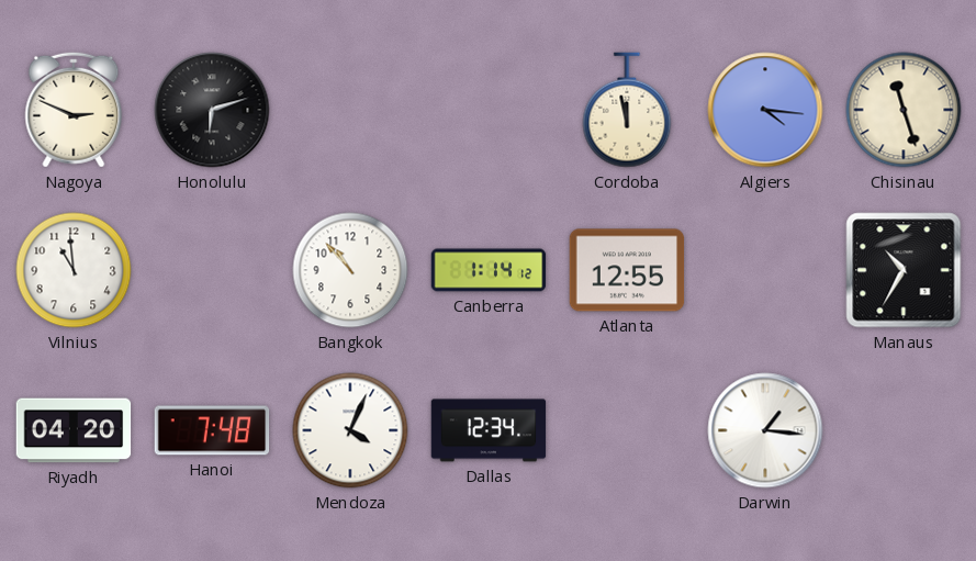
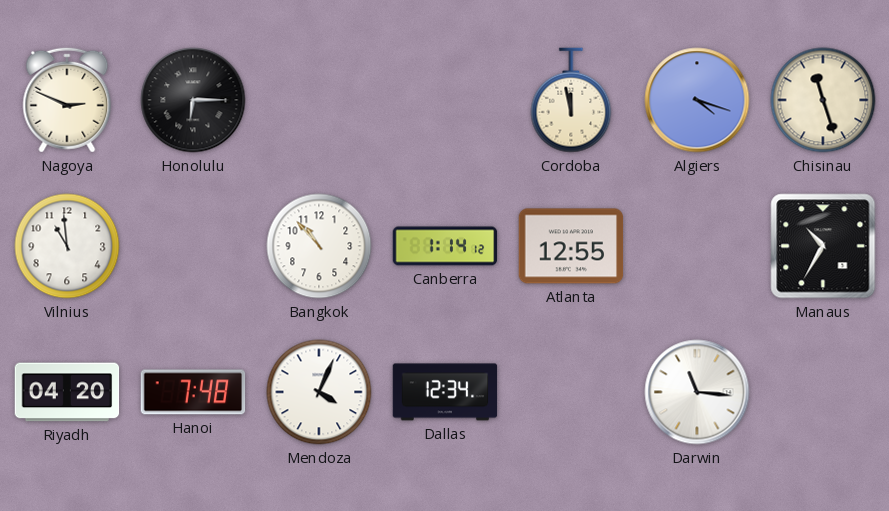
Honolulu: 6:12 -> 6:15 (193, 100)
Algiers: 4:16 -> 4:18 (697, 100)
Darwin: 1:16 -> 11:16 (697, 392)
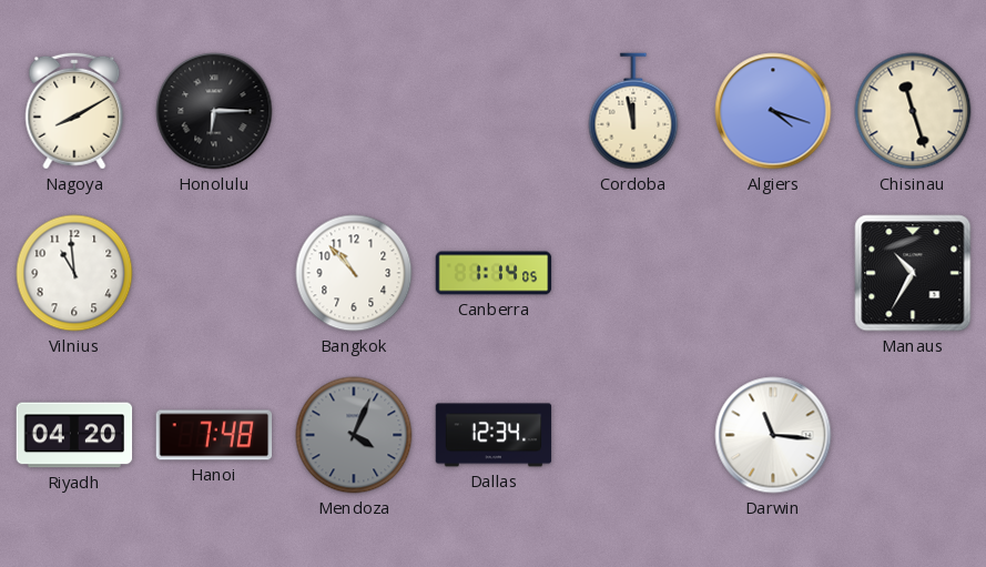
Nagoya: 2:49 -> 8:10 (74, 111)
Canberra: 1:14:12 -> 1:14:05 (494, 273)
Atlanta: 12:55 -> none (571, 246)
Mendoza dial: white -> grey (354, 435)
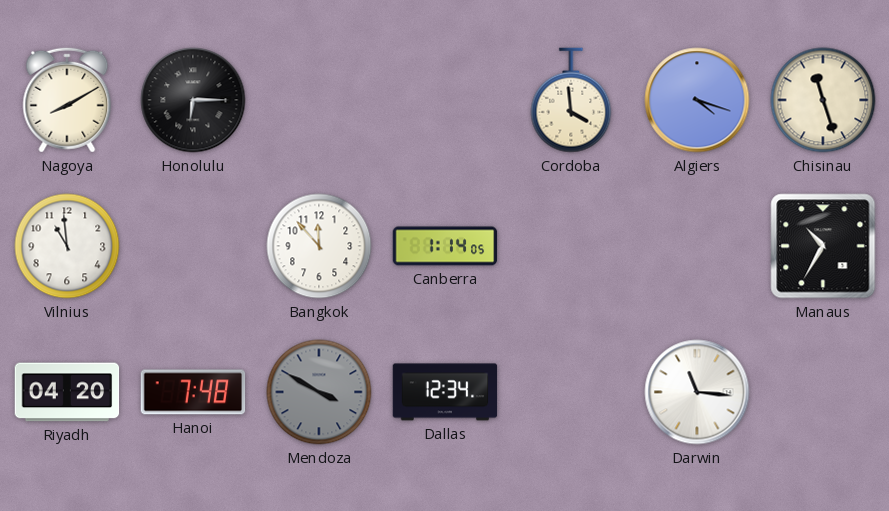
Cordoba: 11:58 -> 3:59 (571, 100)
Bangkok: 10:53 -> 11:53 (319, 246)
Mendoza: 4:04 -> 3:50 (319, 392)
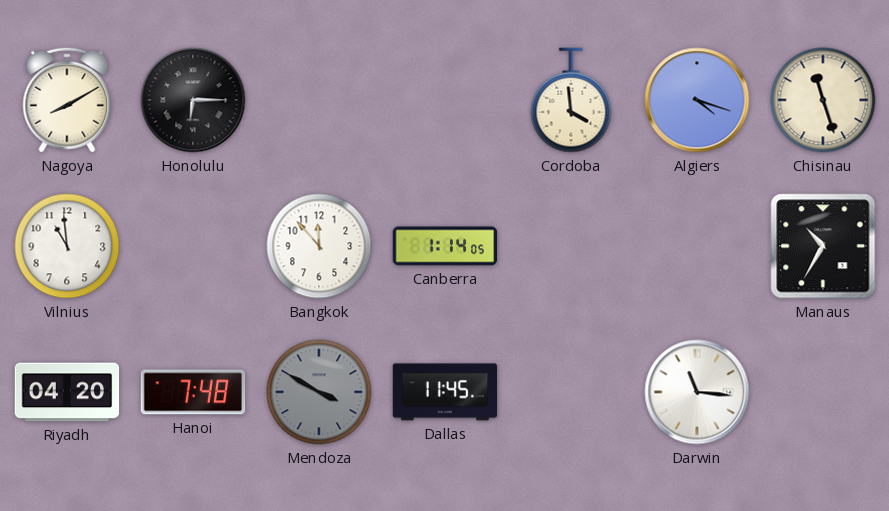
Dallas: 12:34 -> 11:45 (445, 392)
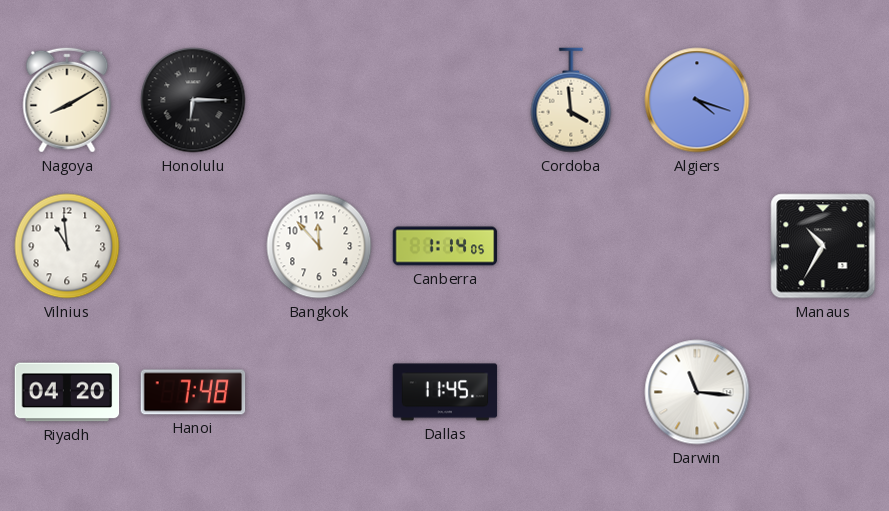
Chisinau: 11:27 -> none (823, 100)
Mendoza: 3:50 -> none (319, 392)
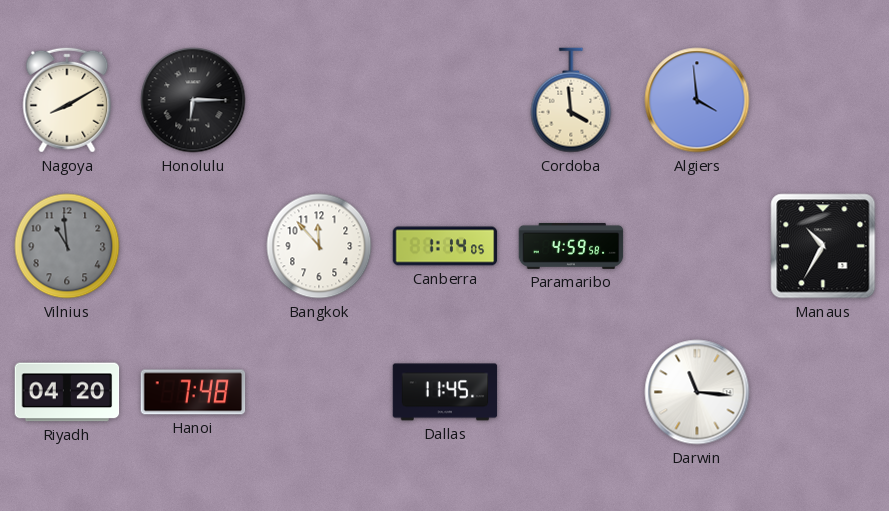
Algiers: 4:18 -> 3:59 (697, 100)
Vilnius dial: white -> grey (67, 246)
Paramaribo: none -> 4:59 (571, 246)
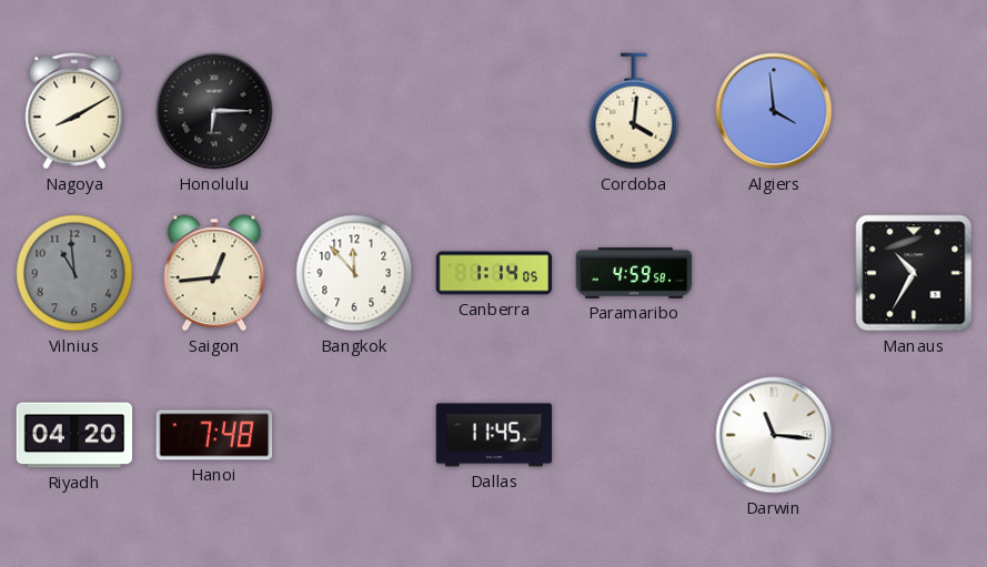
Cordoba: 3:59 -> 4:01 (634, 111)
Saigon: none -> 12:44 (214, 273)
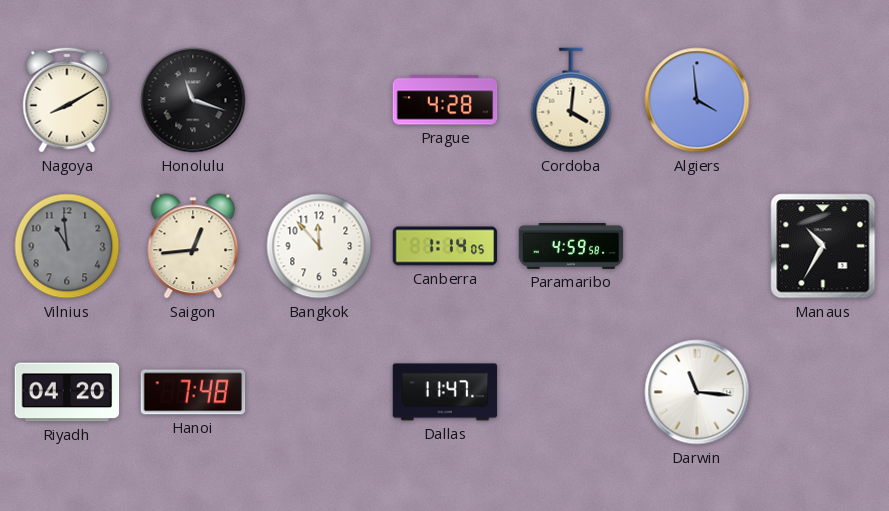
Honolulu: 6:15 -> 11:18 (193, 100)
Prague: none -> 4:28 (445, 100)
Dallas: 11:45 -> 11:47 (445, 392)
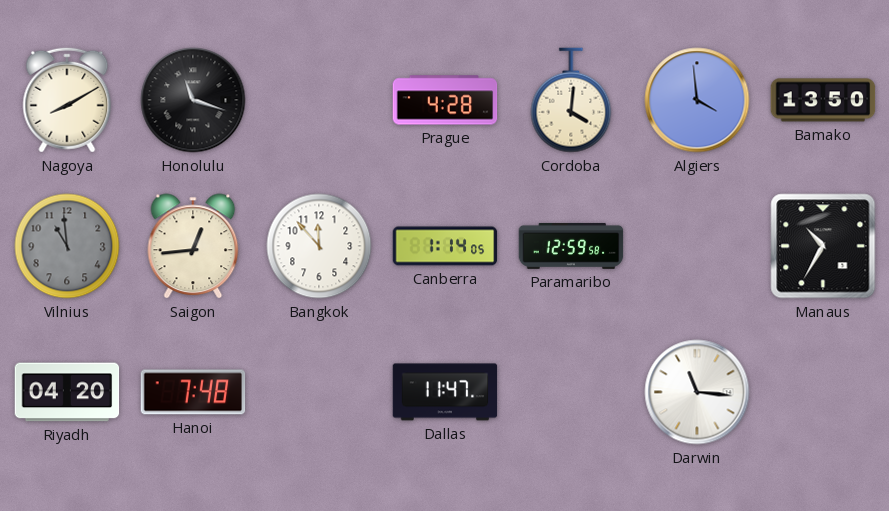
Bamako: none -> 13:50 (823, 100)
Paramaribo: 4:59 -> 12:59 (571, 246)
